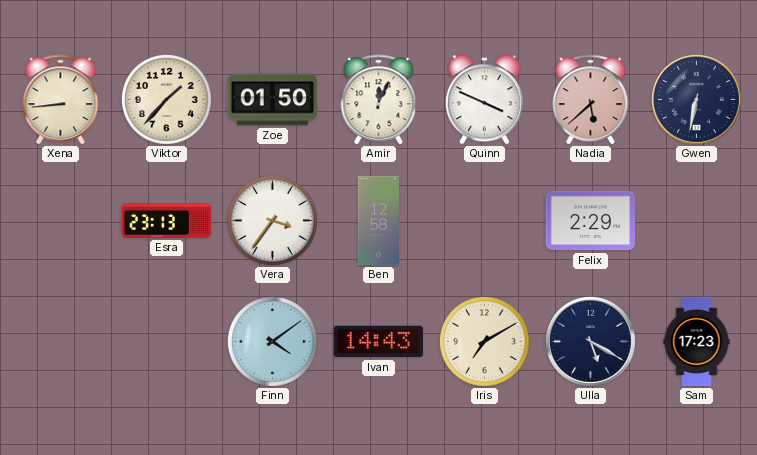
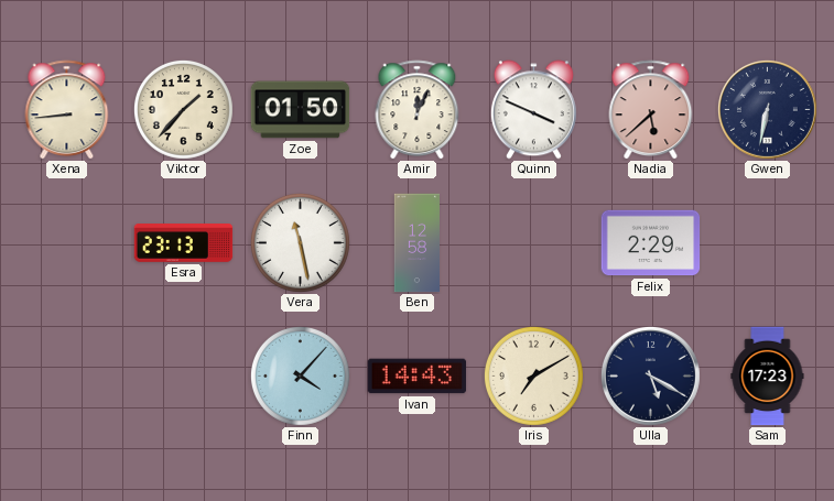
Vera: 3:36 -> 11:28 (300, 242)
Finn: 4:09 -> 4:07 (300, 375)
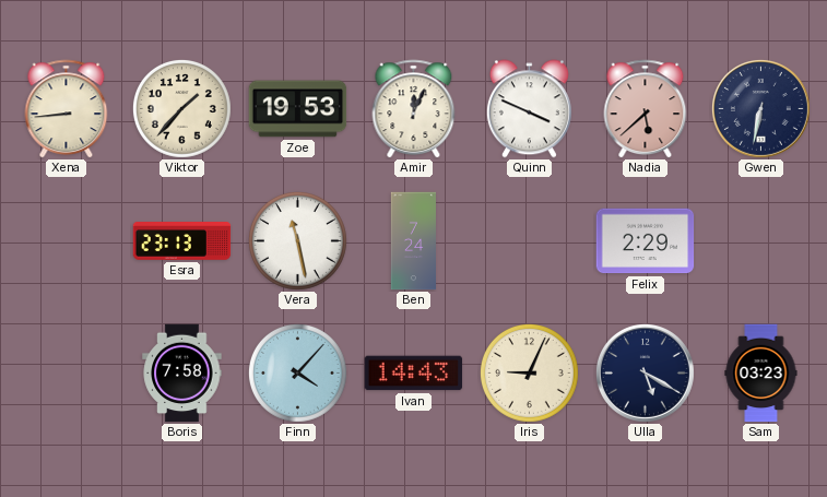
Zoe: 01:50 -> 19:53 (298, 109)
Ben: 12:58 -> 7:24 (413, 241)
Boris: none -> 7:58 (182, 374)
Iris: 7:10 -> 9:04 (529, 372)
Sam: 17:23 -> 03:23 (761, 374)
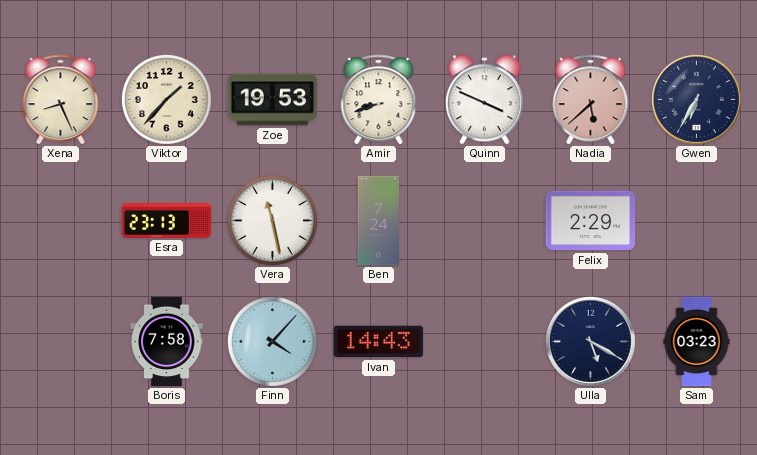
Xena: 8:44 -> 8:26 (61, 100)
Amir: 12:04 -> 8:42 (379, 100)
Gwen: 6:32 -> 6:35 (696, 99)
Iris: 9:04 -> none (529, 372)
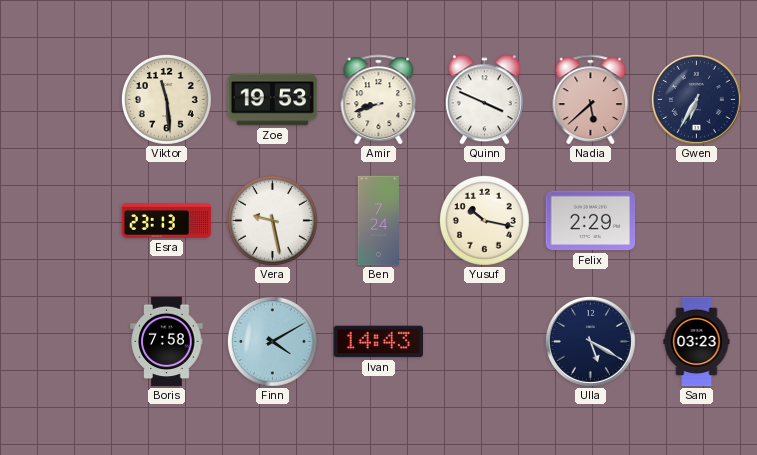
Xena: 8:26 -> none (61, 100)
Viktor: 1:37 -> 11:29 (166, 99)
Vera: 11:28 -> 9:28 (272, 220)
Yusuf: none -> 10:17 (484, 220)
Finn: 4:07 -> 4:10 (272, 341)
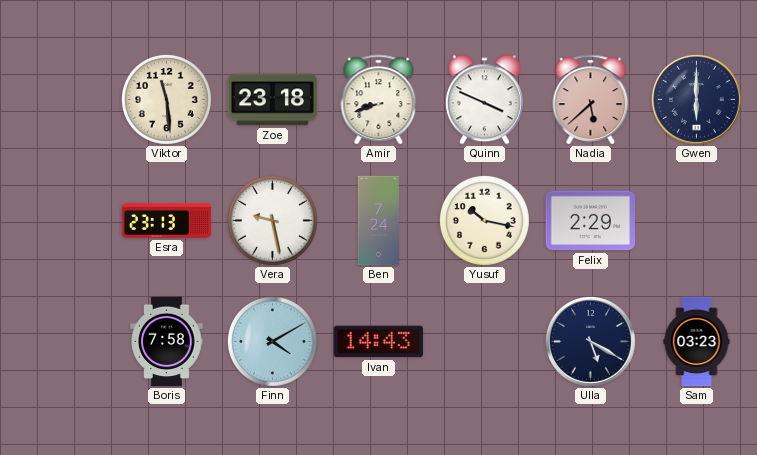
Zoe: 19:53 -> 23:18 (273, 100)
Gwen: 6:35 -> 6:00 (696, 99)
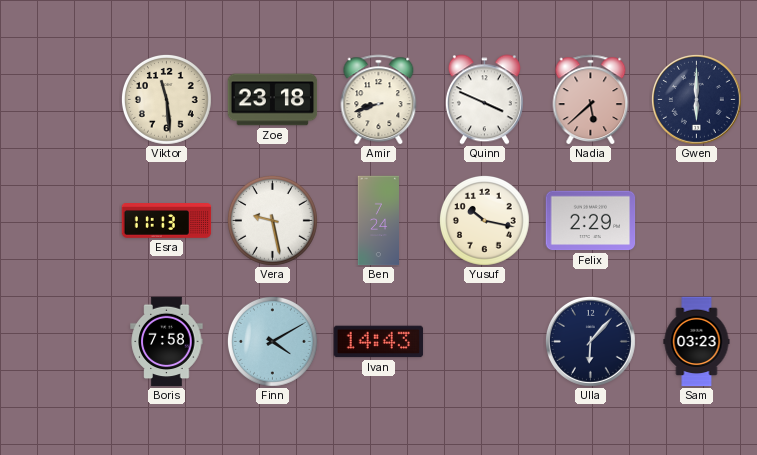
Esra: 23:13 -> 11:13 (167, 221)
Ulla: 5:20 -> 6:07 (590, 341)
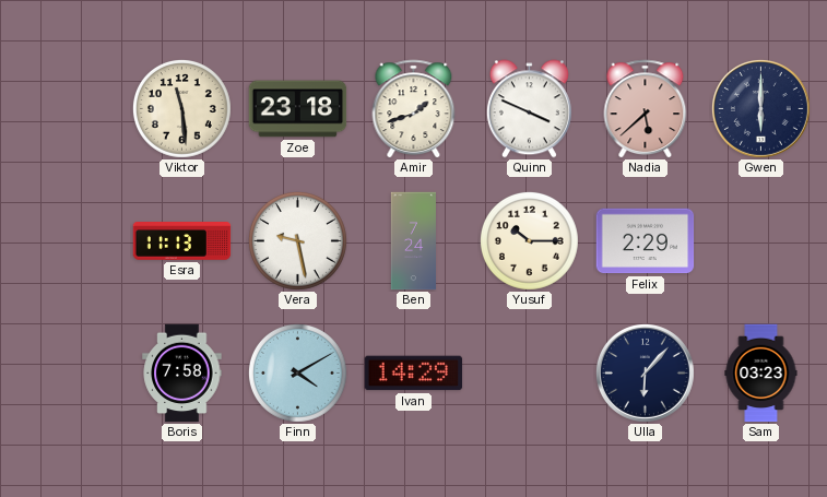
Amir: 8:42 -> 1:42 (414, 109)
Yusuf: 10:17 -> 10:15 (529, 240)
Ivan: 14:43 -> 14:29 (414, 374)
